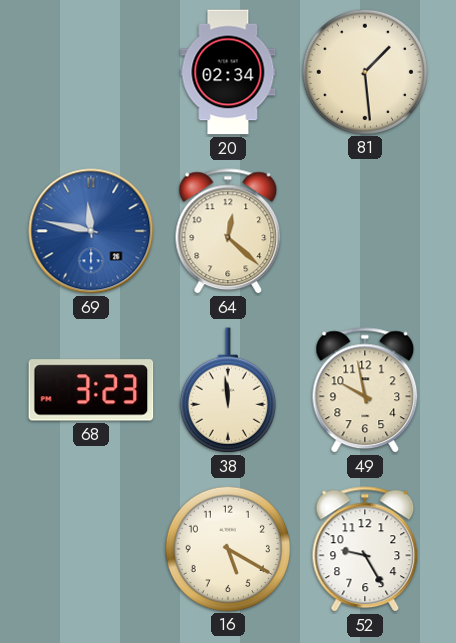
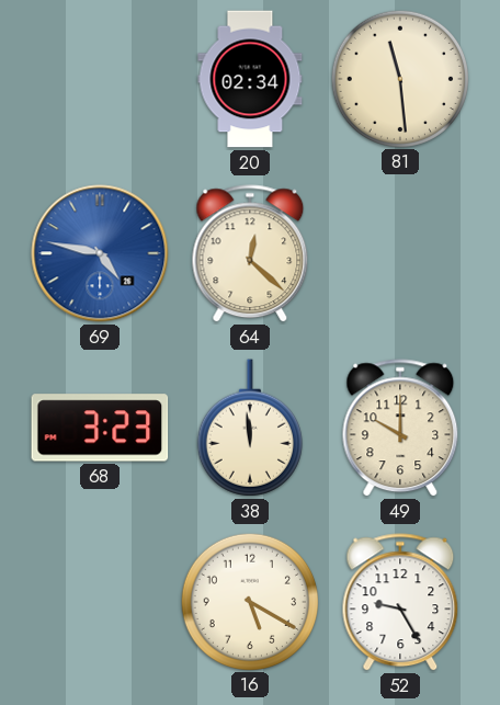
81: 1:29 -> 11:29 (399, 78)
69: 11:47 -> 4:47 (100, 253)
49: 9:58 -> 10:00 (400, 429)
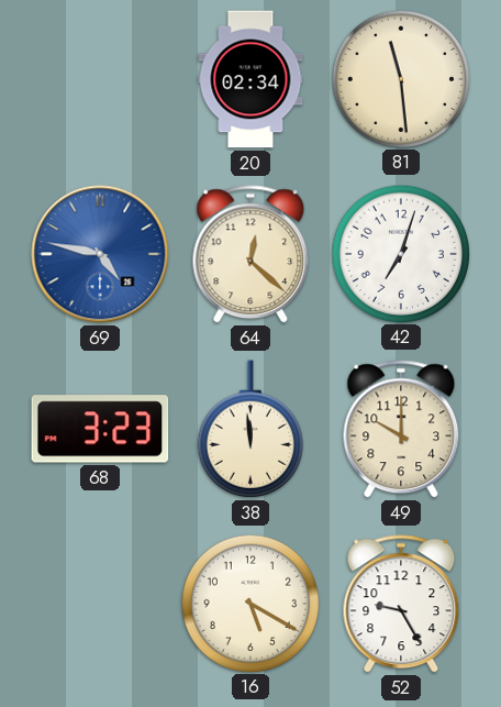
42: none -> 7:03 (400, 253)
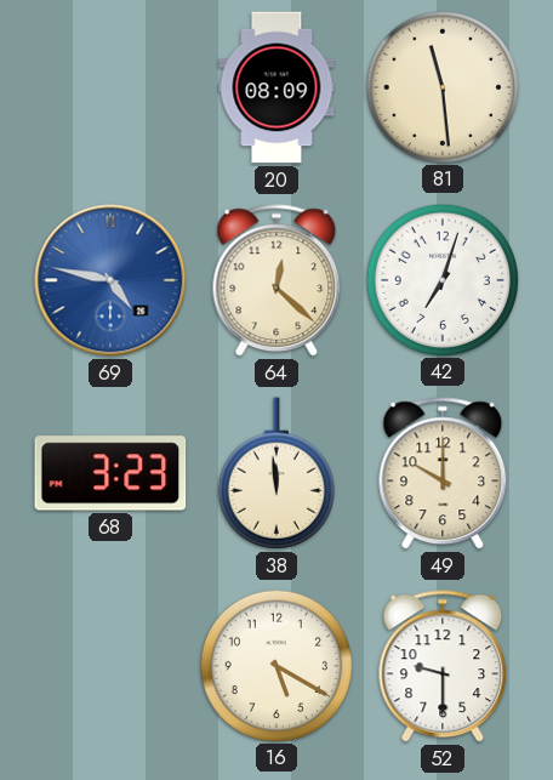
20: 02:34 -> 08:09 (276, 87)
52: 9:25 -> 9:30 (443, 667)
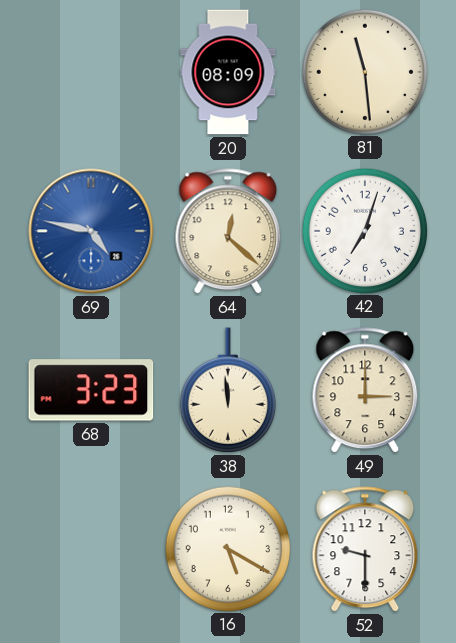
49: 10:00 -> 3:00 (365, 391)
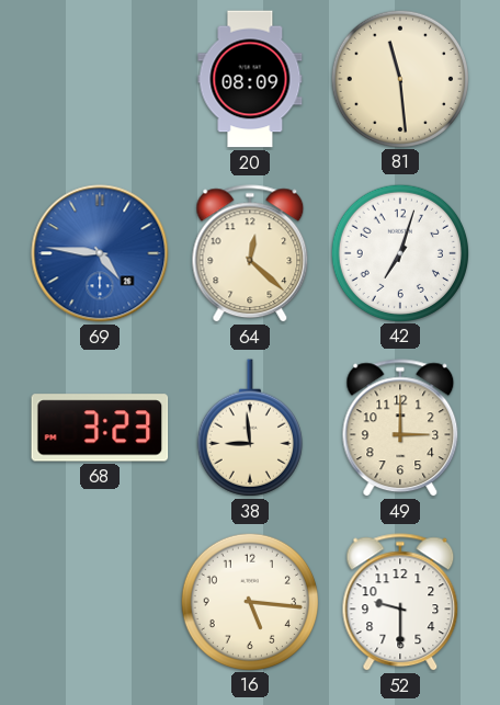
69: 4:47 -> 4:46 (100, 253)
38: 11:59 -> 8:59 (250, 428)
16: 5:20 -> 5:16 (249, 601)
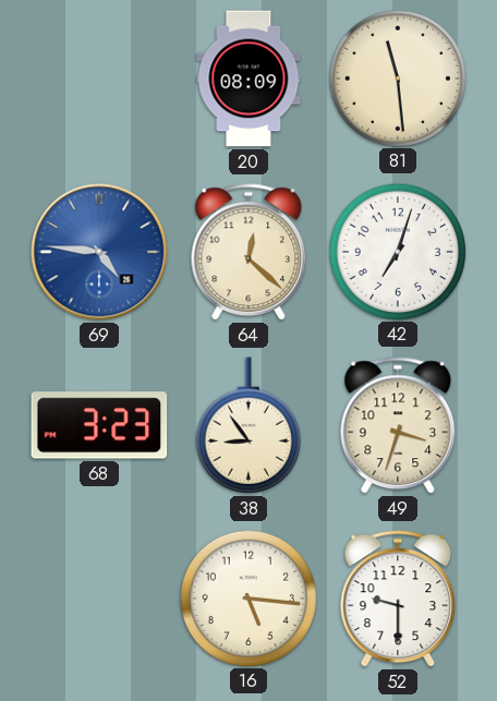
38: 8:59 -> 8:54 (248, 425)
49: 3:00 -> 3:33 (398, 426)
